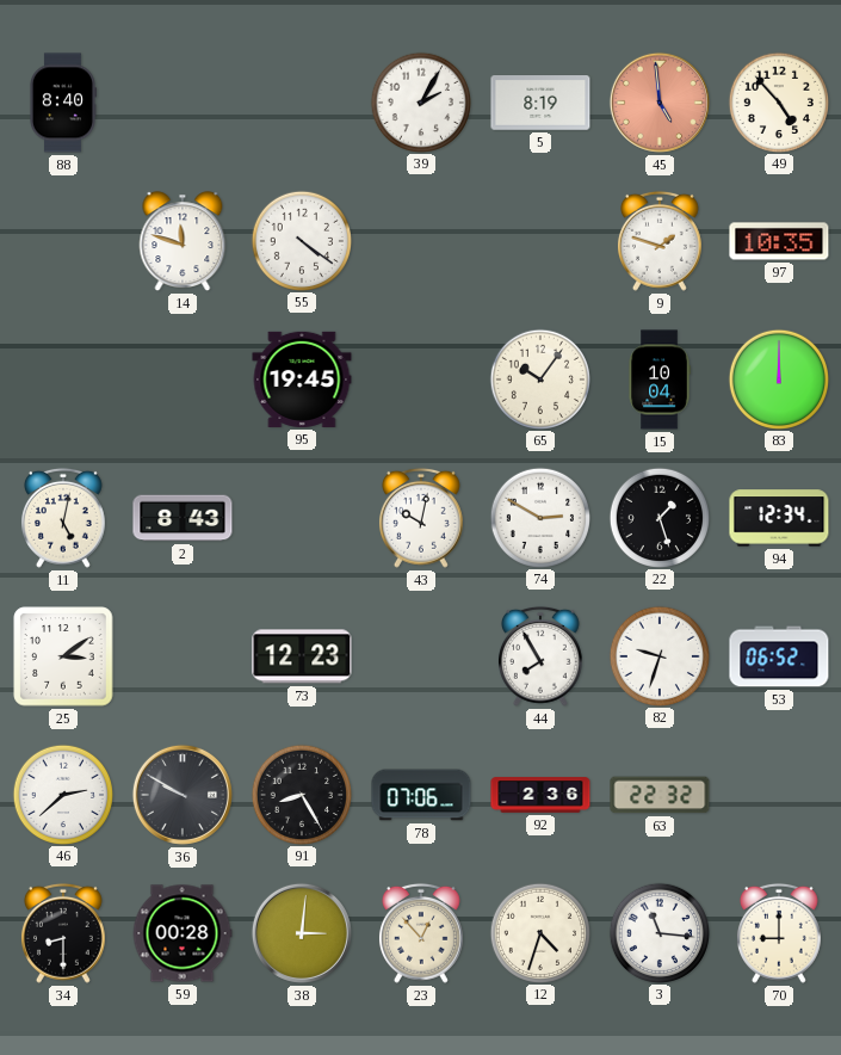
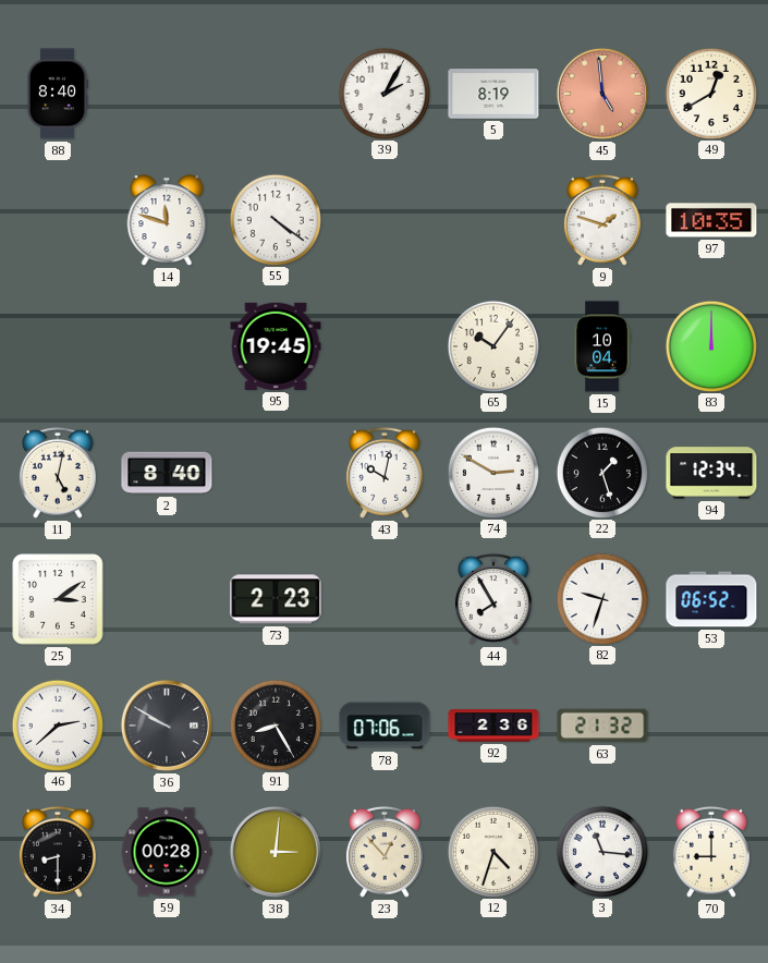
49: 4:53 -> 12:40 (710, 93)
2: 8:43 -> 8:40 (167, 473)
73: 12:23 -> 2:23 (276, 599)
63: 22:32 -> 21:32 (602, 726)
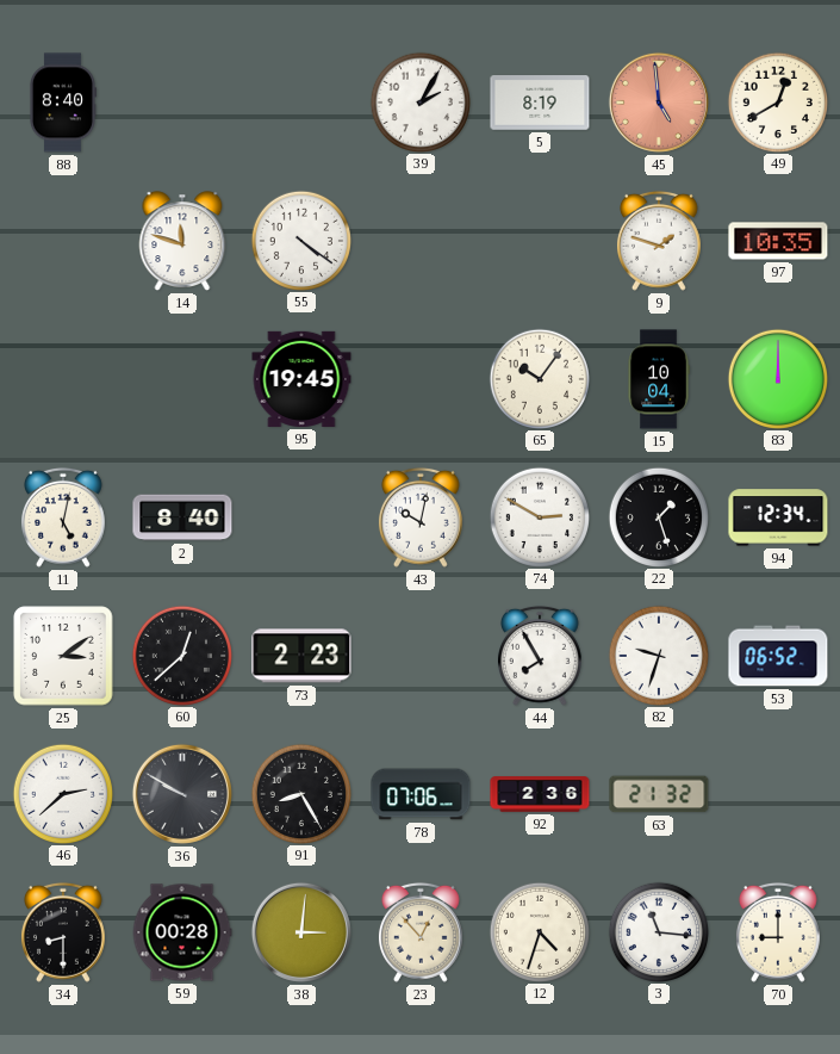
60: none -> 12:38 (181, 655)
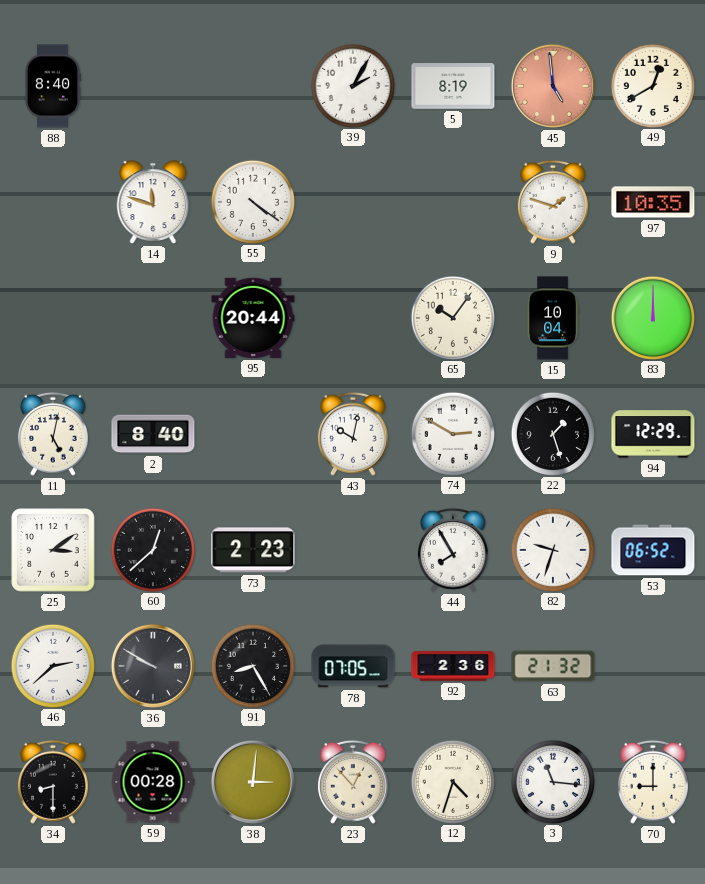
95: 19:45 -> 20:44 (253, 318)
94: 12:34 -> 12:29 (653, 434)
78: 07:06 -> 07:05 (353, 666)
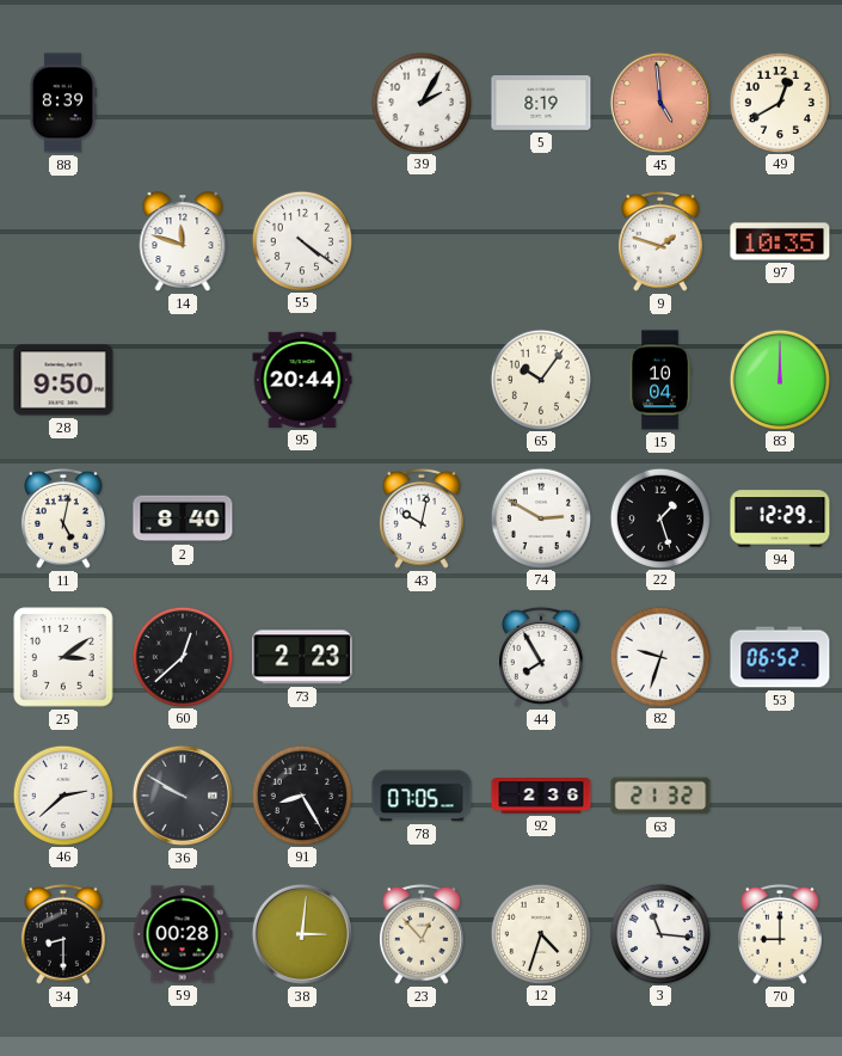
88: 8:40 -> 8:39 (62, 103)
28: none -> 9:50 (63, 380)
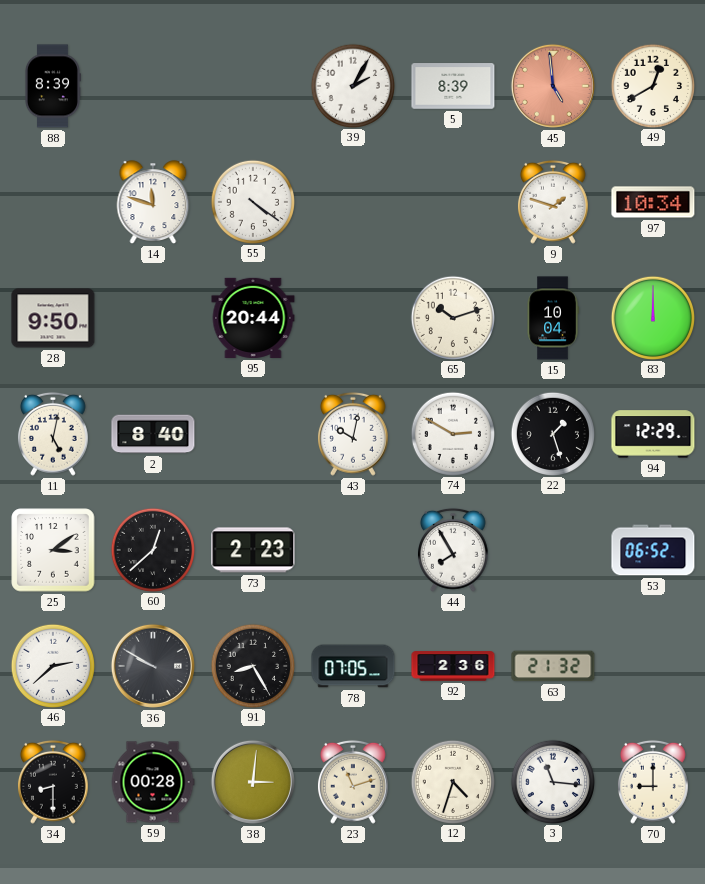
5: 8:19 -> 8:39 (453, 86)
97: 10:35 -> 10:34 (653, 202)
65: 10:06 -> 10:12 (452, 317)
82: 9:33 -> none (659, 656)
23: 12:53 -> 11:12 (353, 782)
